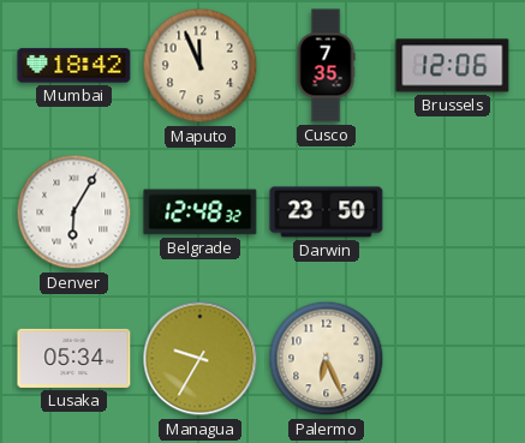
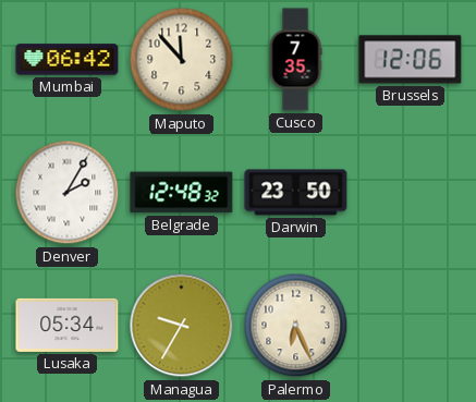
Mumbai: 18:42 -> 06:42 (68, 60)
Maputo: 11:56 -> 11:53 (182, 60)
Denver: 6:05 -> 2:05 (68, 193)
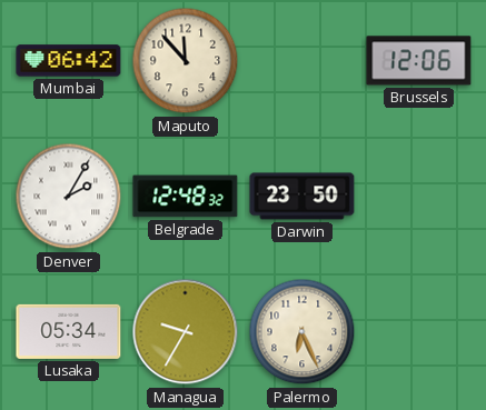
Cusco: 7:35 -> none (295, 60)
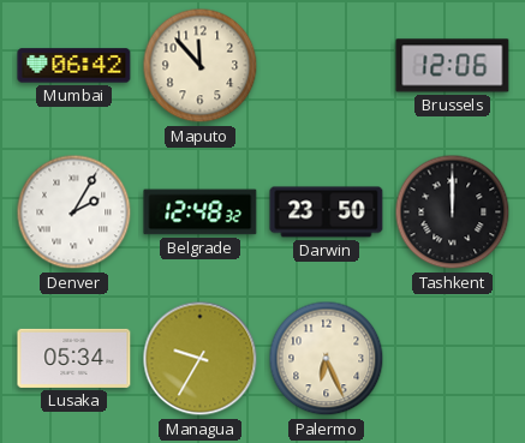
Tashkent: none -> 12:00 (453, 212)
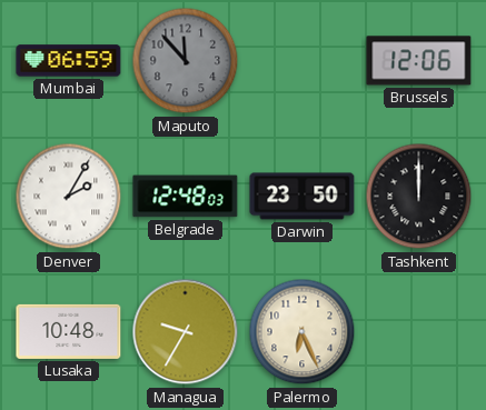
Mumbai: 06:42 -> 06:59 (69, 61)
Maputo dial: cream -> grey (186, 61)
Belgrade: 12:48:32 -> 12:48:03 (186, 197)
Lusaka: 05:34 -> 10:48 (69, 331)
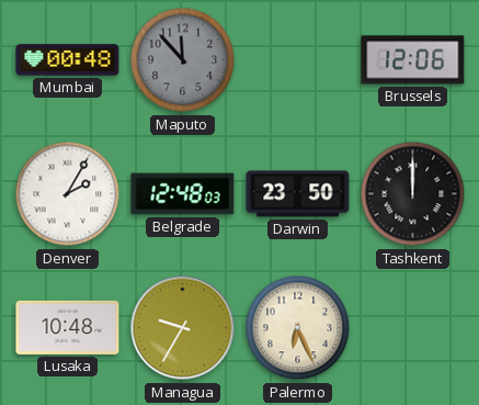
Mumbai: 06:59 -> 00:48 (68, 60)
